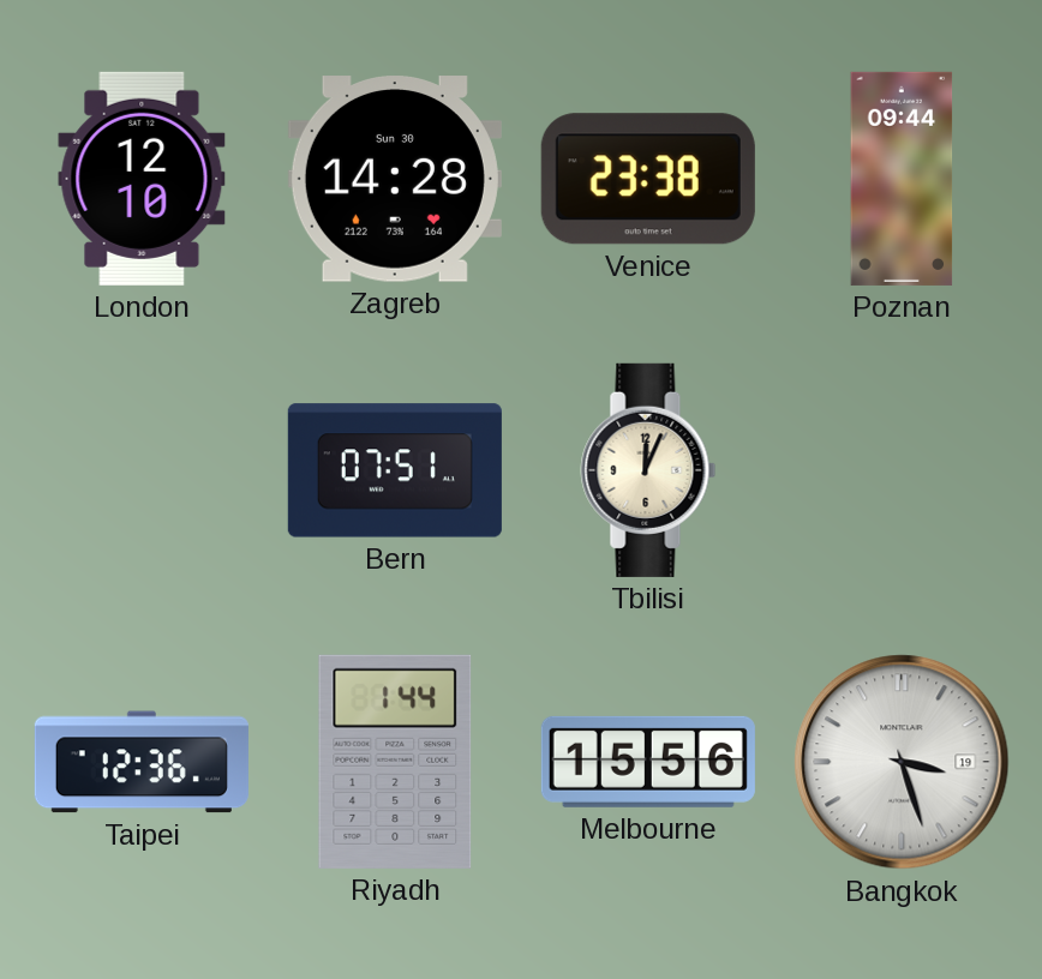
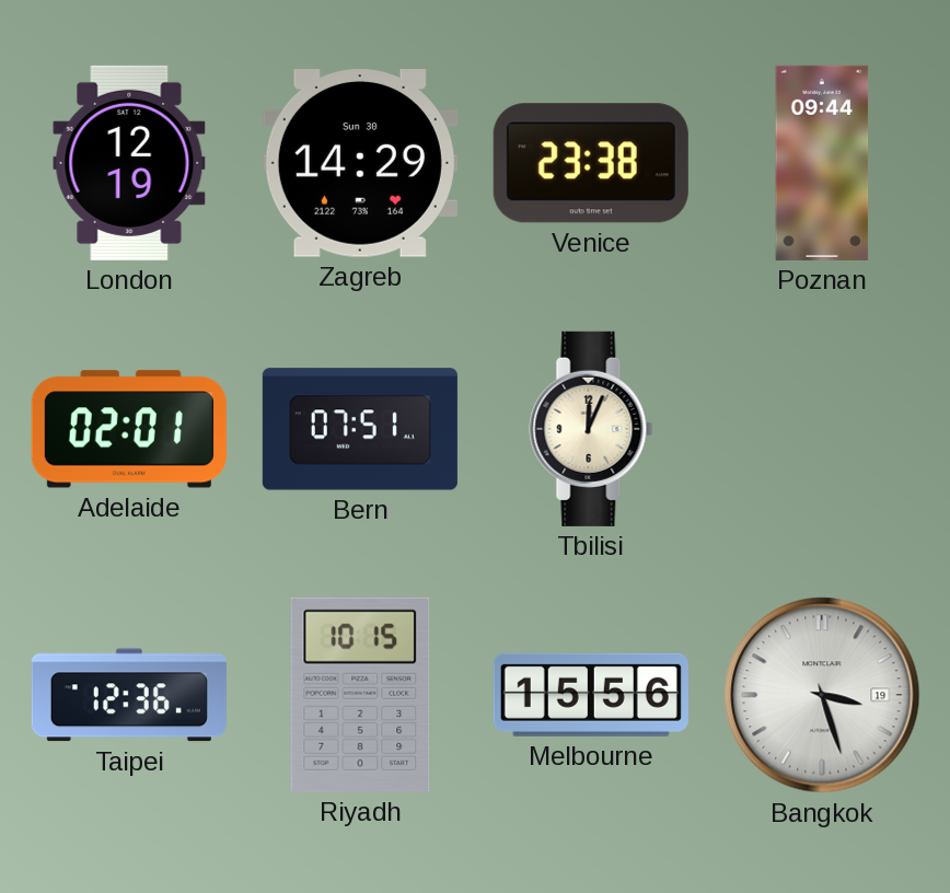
London: 12:10 -> 12:19 (129, 163)
Zagreb: 14:28 -> 14:29 (360, 163)
Adelaide: none -> 02:01 (129, 429)
Riyadh: 1:44 -> 10:15 (360, 695)
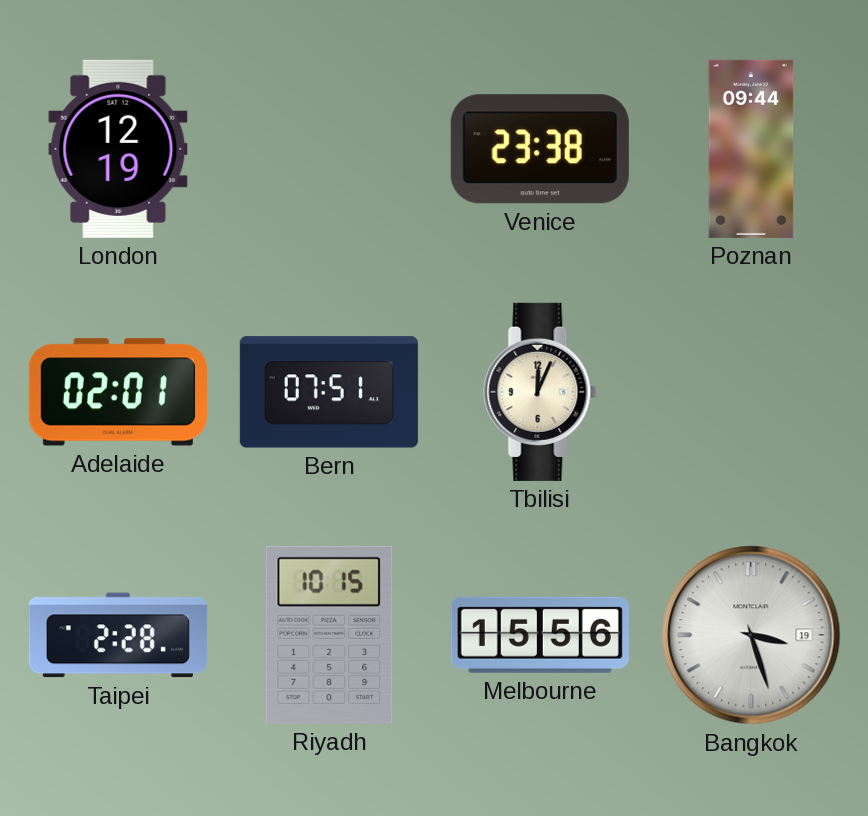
Zagreb: 14:29 -> none (360, 163)
Taipei: 12:36 -> 2:28 (118, 635)
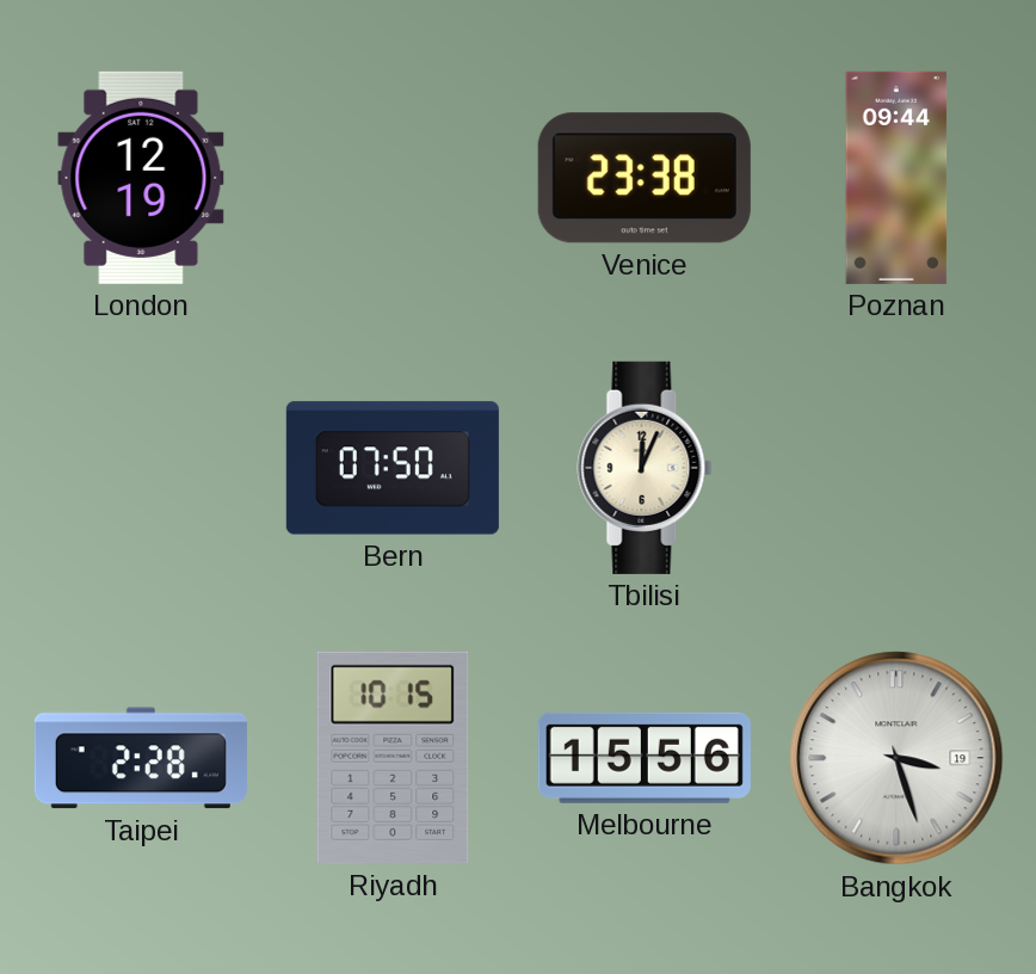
Adelaide: 02:01 -> none (118, 392)
Bern: 07:51 -> 07:50 (393, 468)
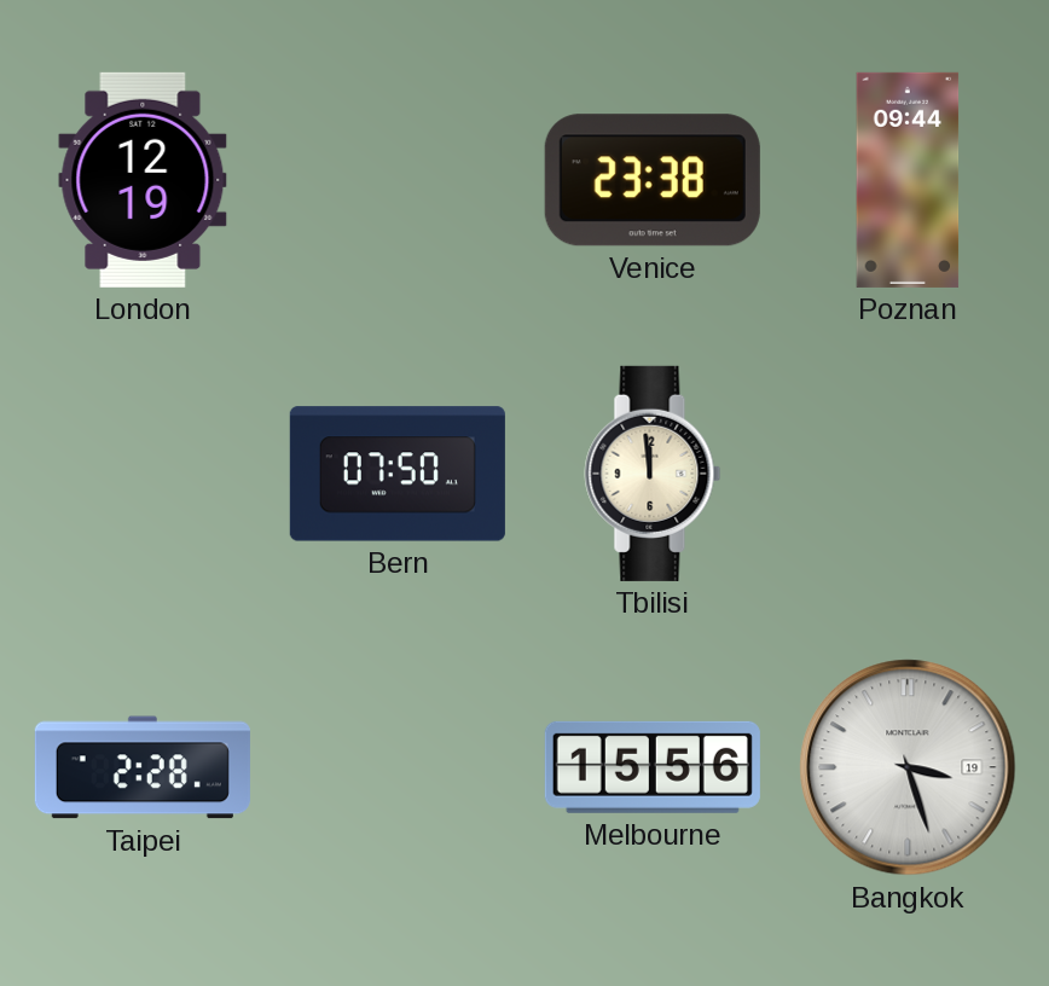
Tbilisi: 12:04 -> 11:59 (653, 474)
Riyadh: 10:15 -> none (393, 758)
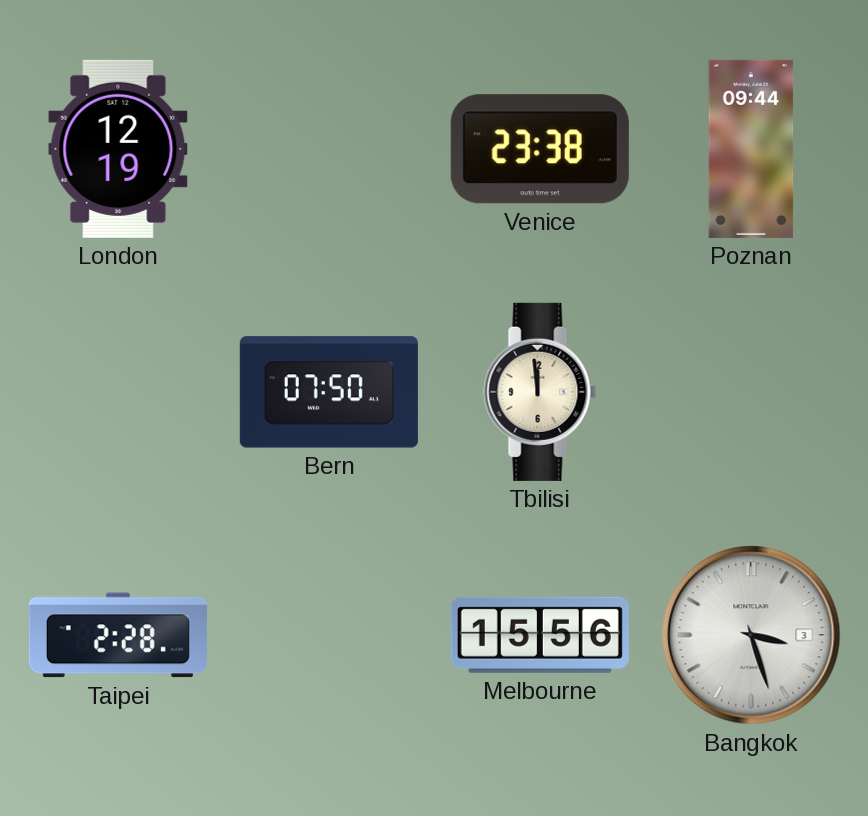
Bangkok date: 19 -> 3 (751, 635)
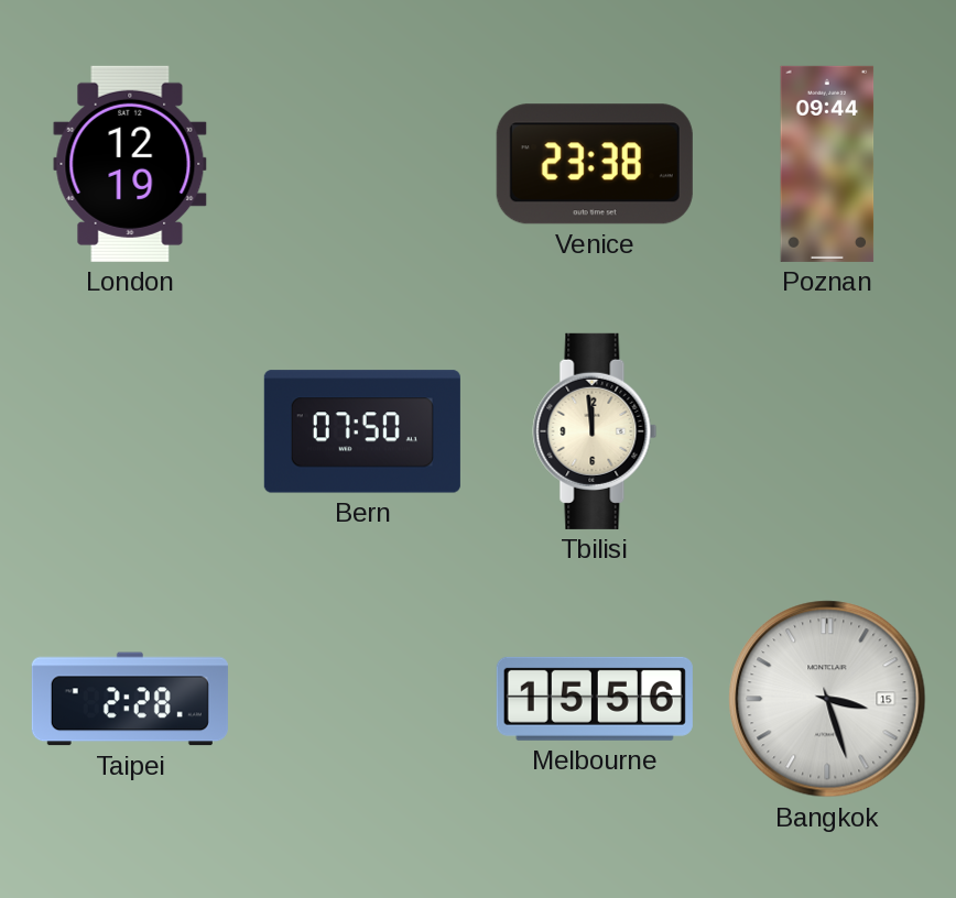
Bangkok date: 3 -> 15 (827, 699)
